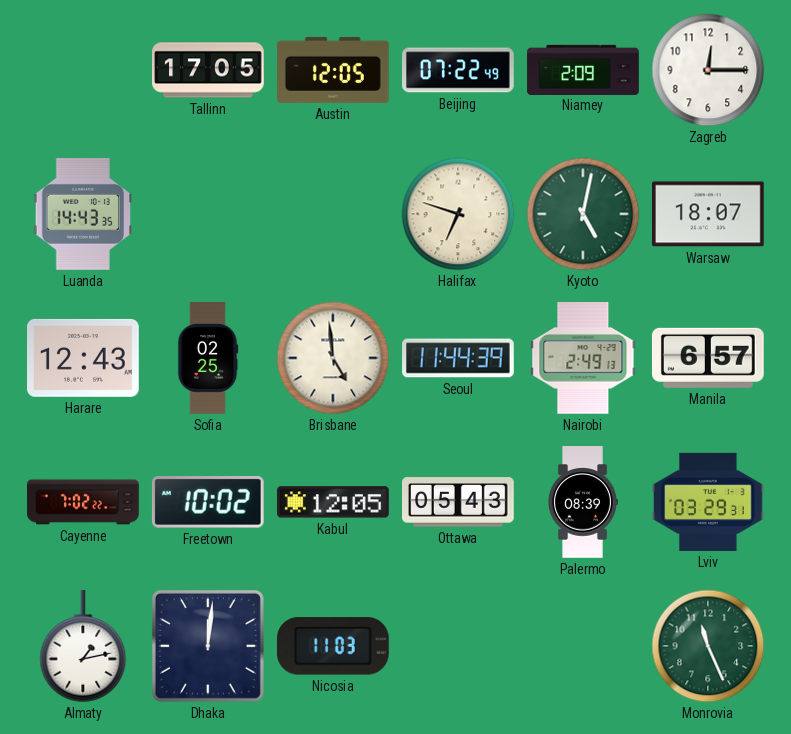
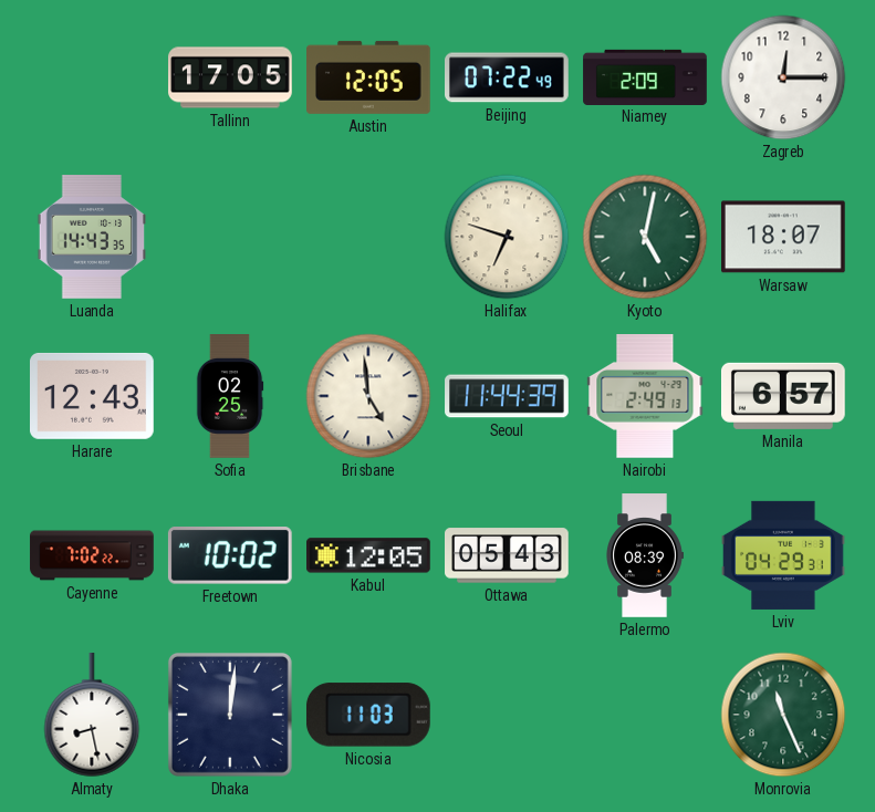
Lviv: 03:29 -> 04:29 (783, 555)
Almaty: 1:13 -> 8:28 (92, 716)
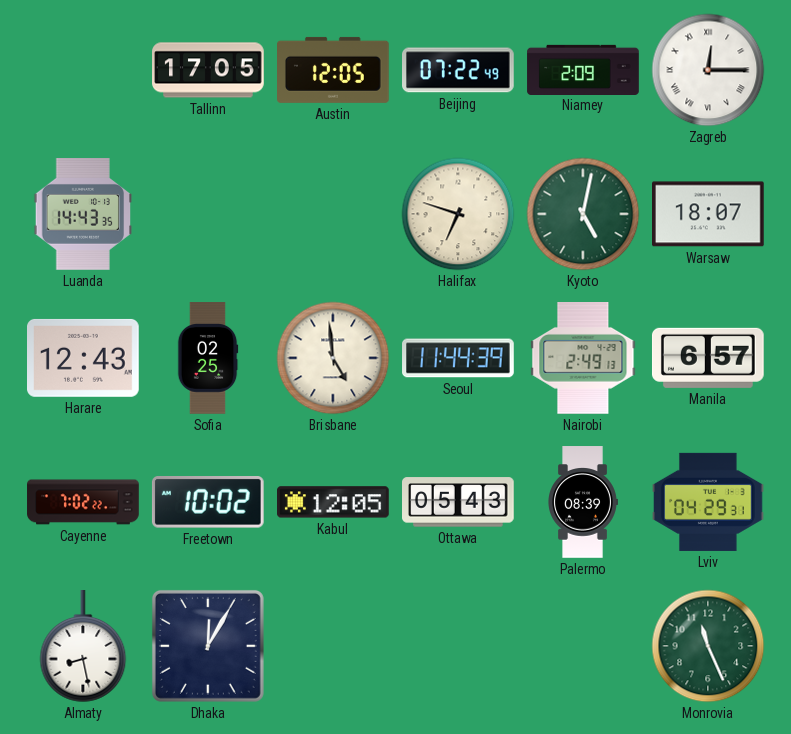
Zagreb numerals: Arabic -> Roman (708, 70)
Dhaka: 12:01 -> 12:05 (208, 646)
Nicosia: 11:03 -> none (368, 715)
